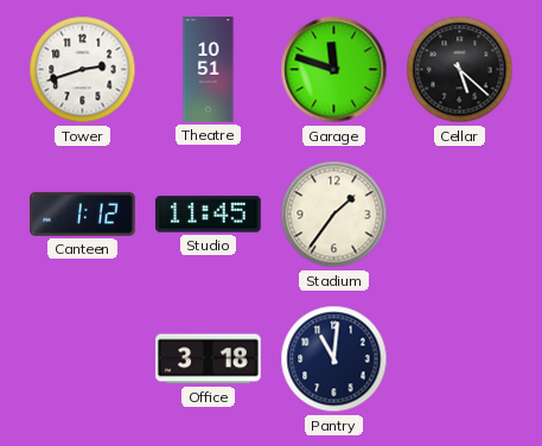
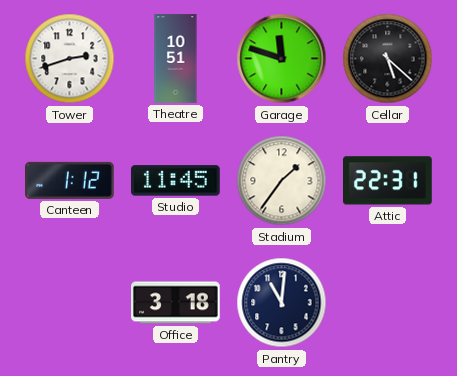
Attic: none -> 22:31 (388, 181)
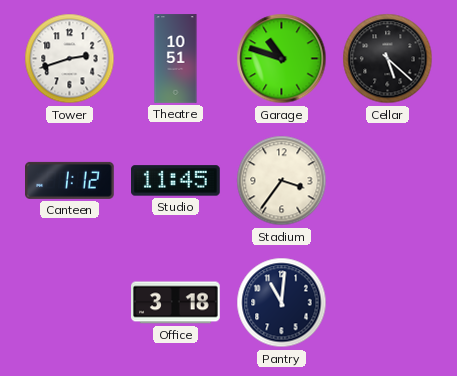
Garage: 11:48 -> 10:48 (282, 59)
Stadium: 1:36 -> 3:36 (282, 181)
Attic: 22:31 -> none (388, 181)
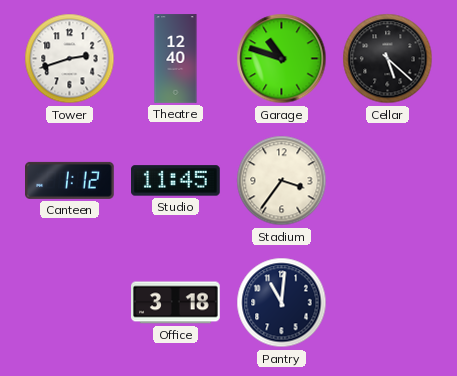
Theatre: 10:51 -> 12:40 (176, 59)
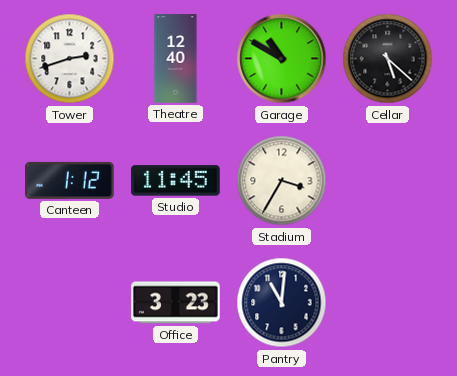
Garage: 10:48 -> 10:50 (282, 59)
Stadium: 3:36 -> 3:35 (282, 181)
Office: 3:18 -> 3:23 (176, 303)
